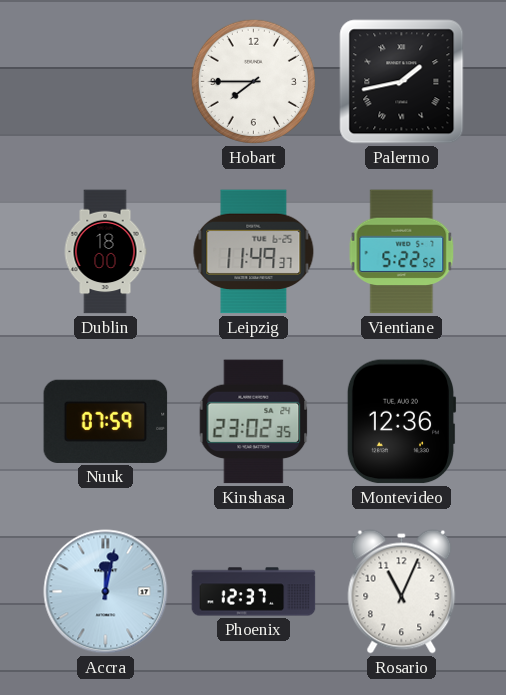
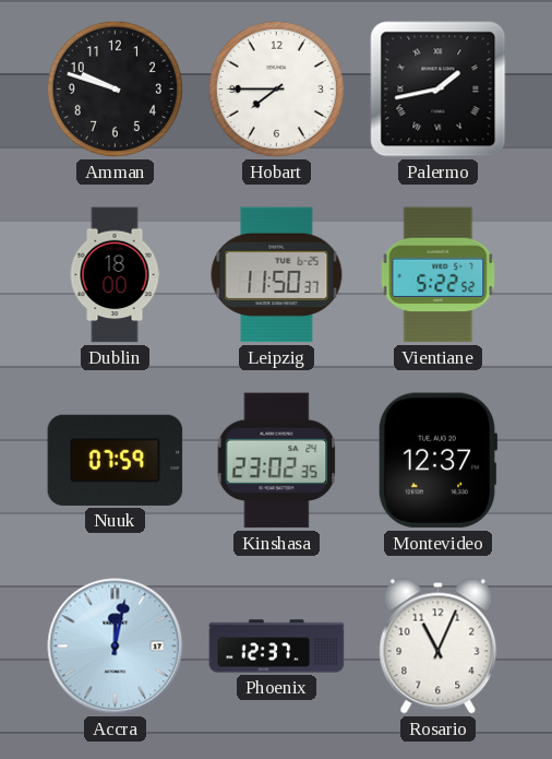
Amman: none -> 9:48 (115, 88)
Leipzig: 11:49 -> 11:50 (277, 275)
Montevideo: 12:36 -> 12:37 (437, 461)
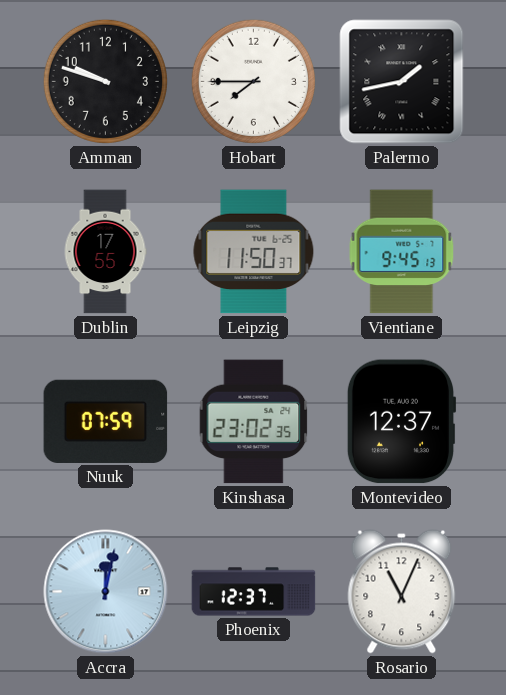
Dublin: 18:00 -> 17:55 (105, 252)
Vientiane: 5:22 -> 9:45 (402, 252)
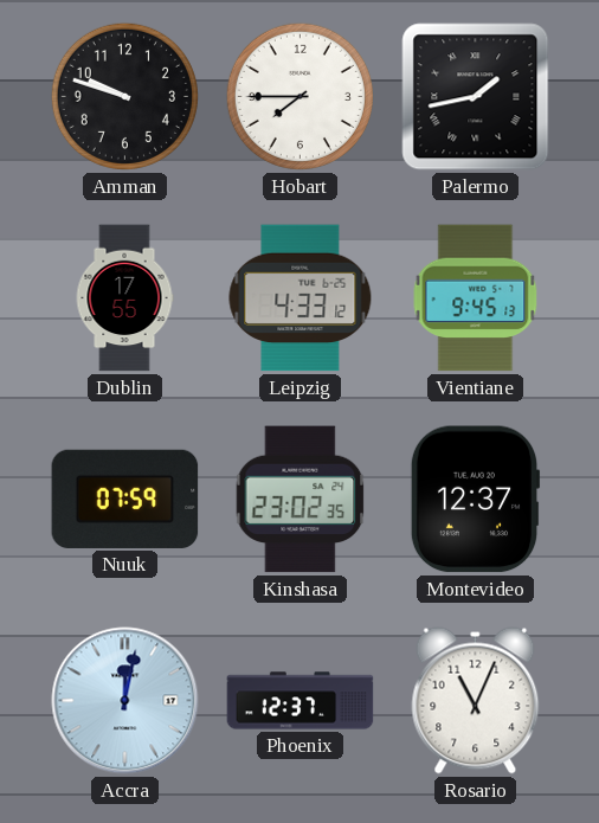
Leipzig: 11:50 -> 4:33 (301, 298)
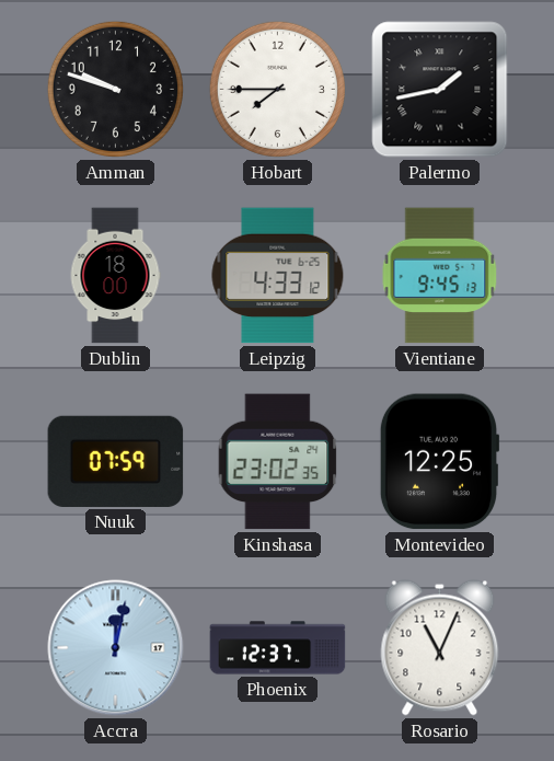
Dublin: 17:55 -> 18:00 (115, 276)
Montevideo: 12:37 -> 12:25 (439, 462)
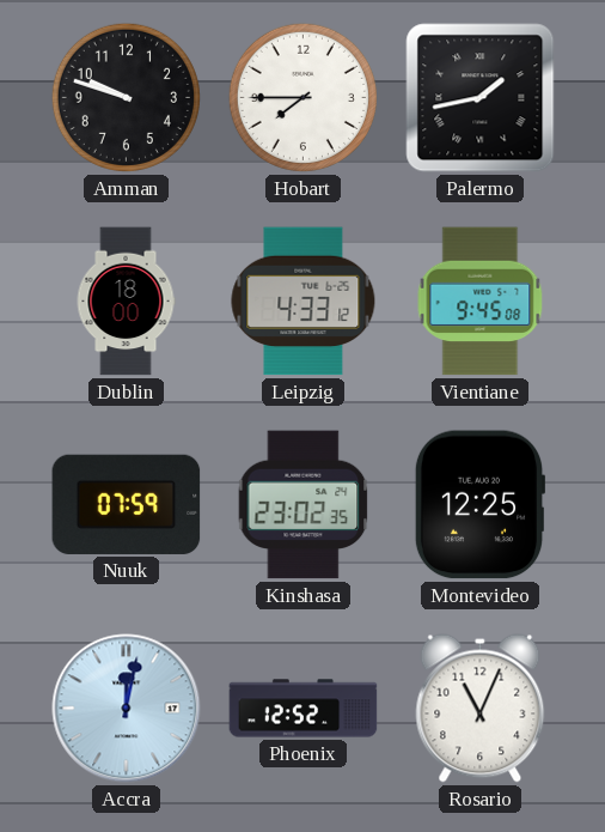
Vientiane: 9:45:13 -> 9:45:08 (481, 302)
Phoenix: 12:37 -> 12:52 (304, 709)
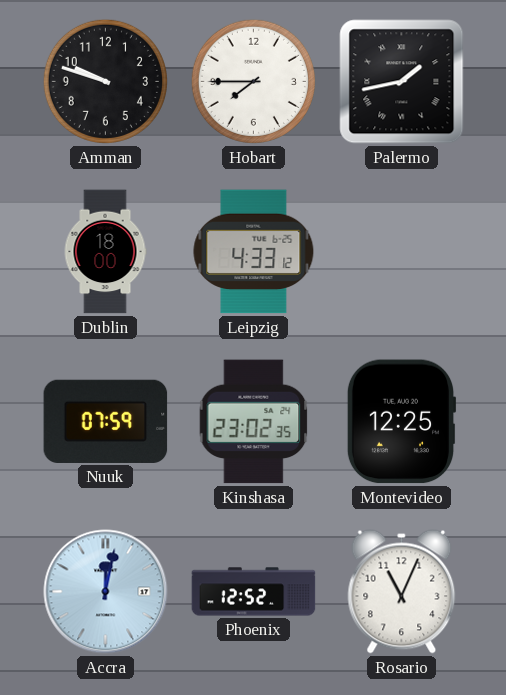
Vientiane: 9:45 -> none (481, 302)
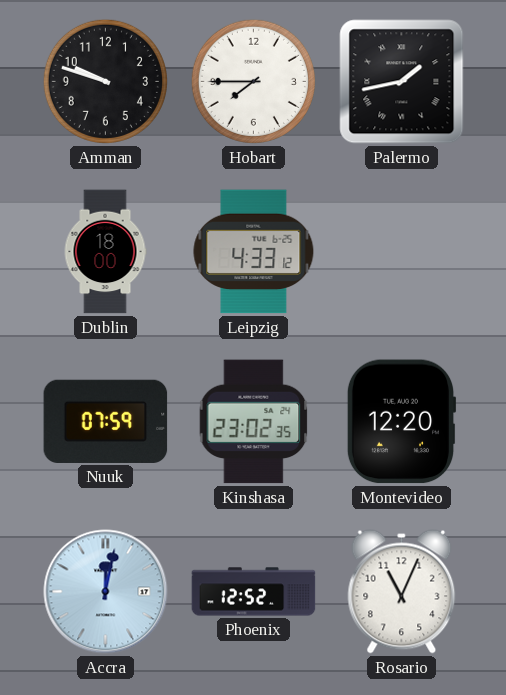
Montevideo: 12:25 -> 12:20 (401, 422)
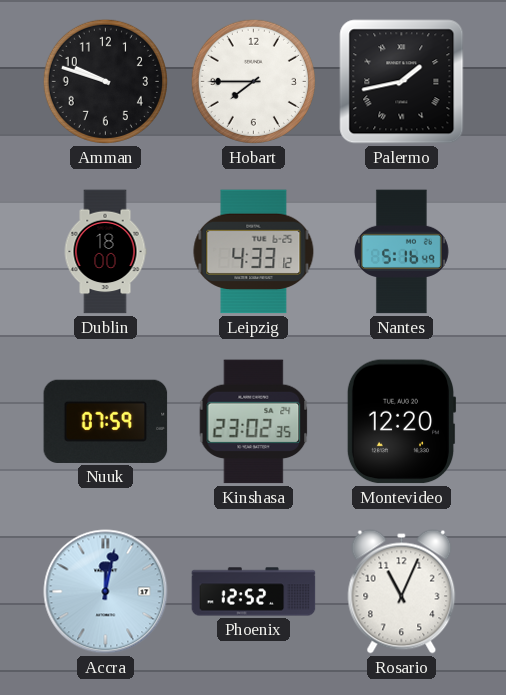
Nantes: none -> 5:16 (401, 252)
